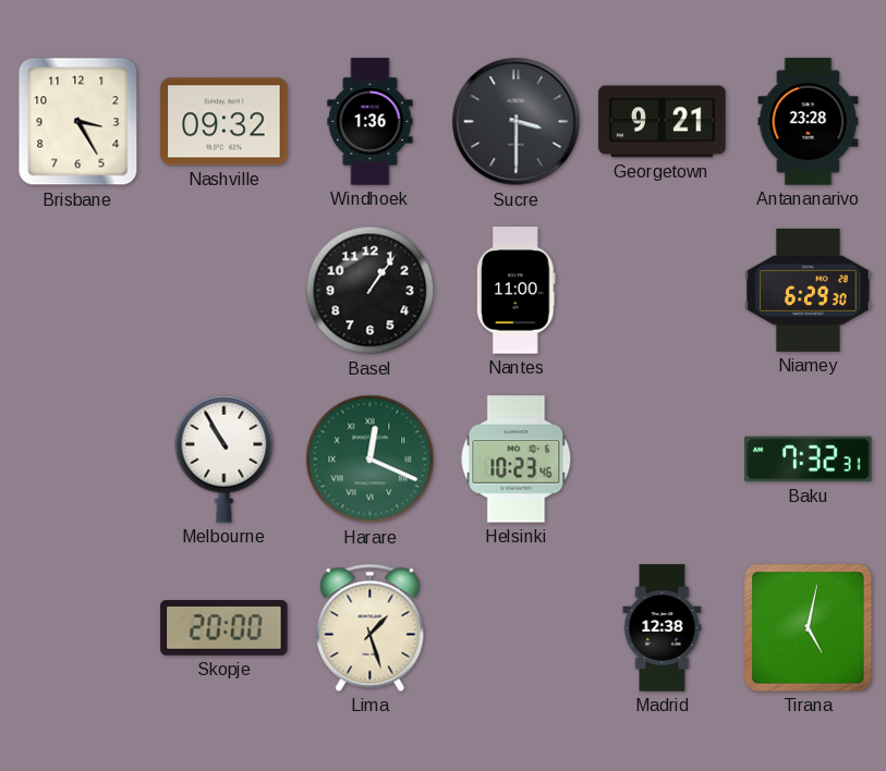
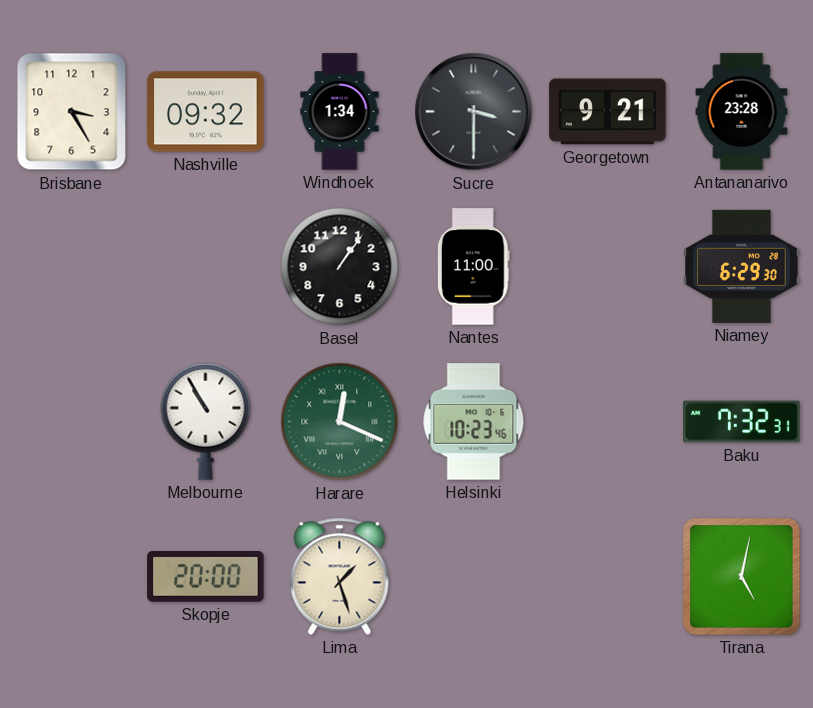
Windhoek: 1:36 -> 1:34 (340, 112)
Madrid: 12:38 -> none (663, 628)
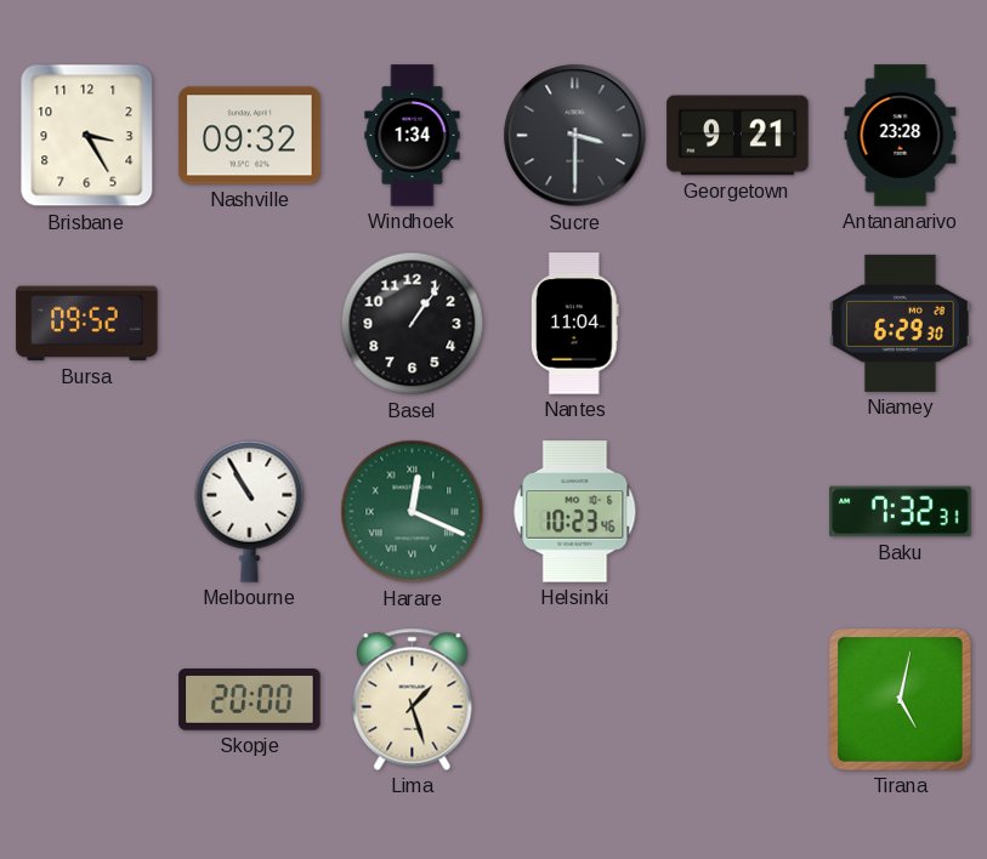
Bursa: none -> 09:52 (87, 324)
Nantes: 11:00 -> 11:04 (575, 324)
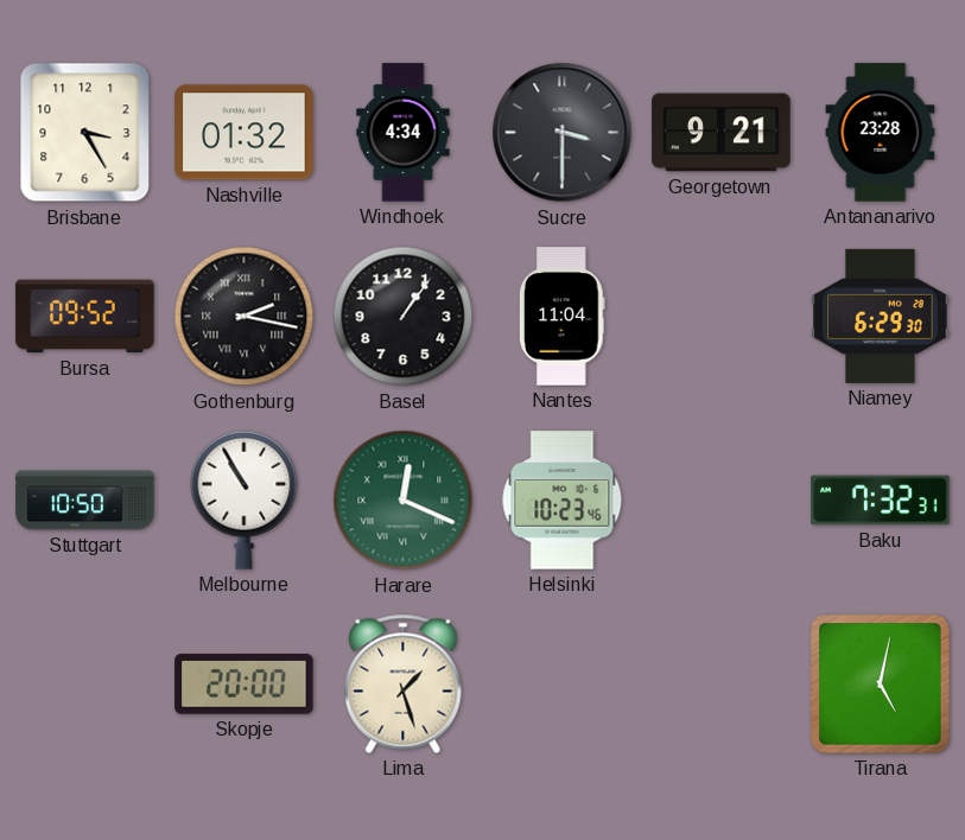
Nashville: 09:32 -> 01:32 (245, 133)
Windhoek: 1:34 -> 4:34 (404, 133)
Gothenburg: none -> 2:17 (245, 317)
Stuttgart: none -> 10:50 (85, 501)
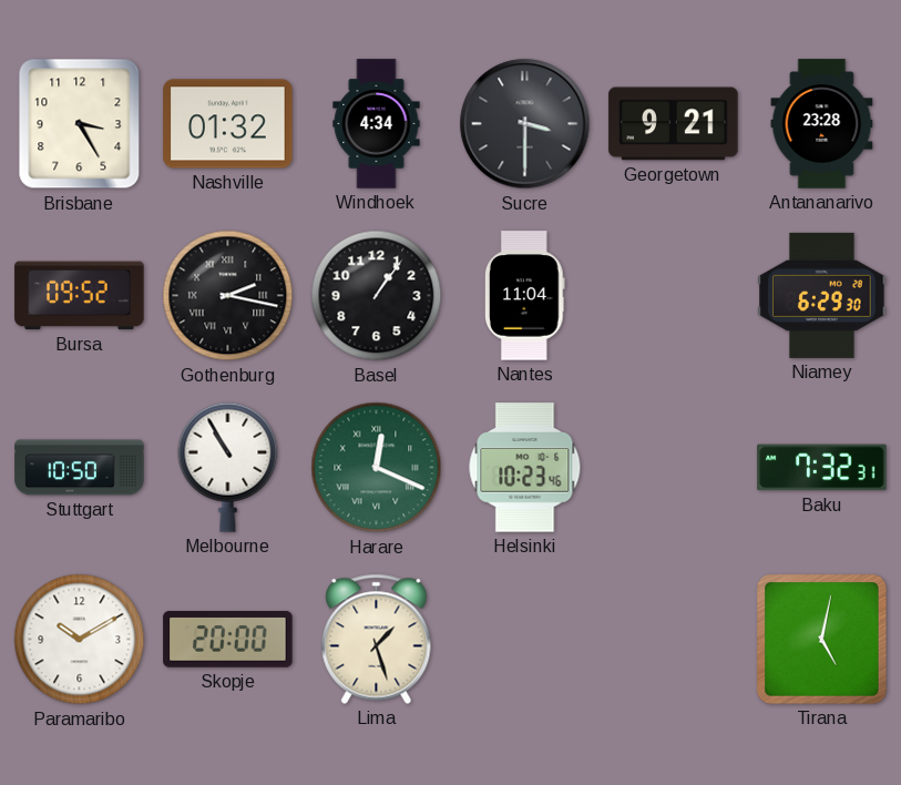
Paramaribo: none -> 10:10 (80, 640)
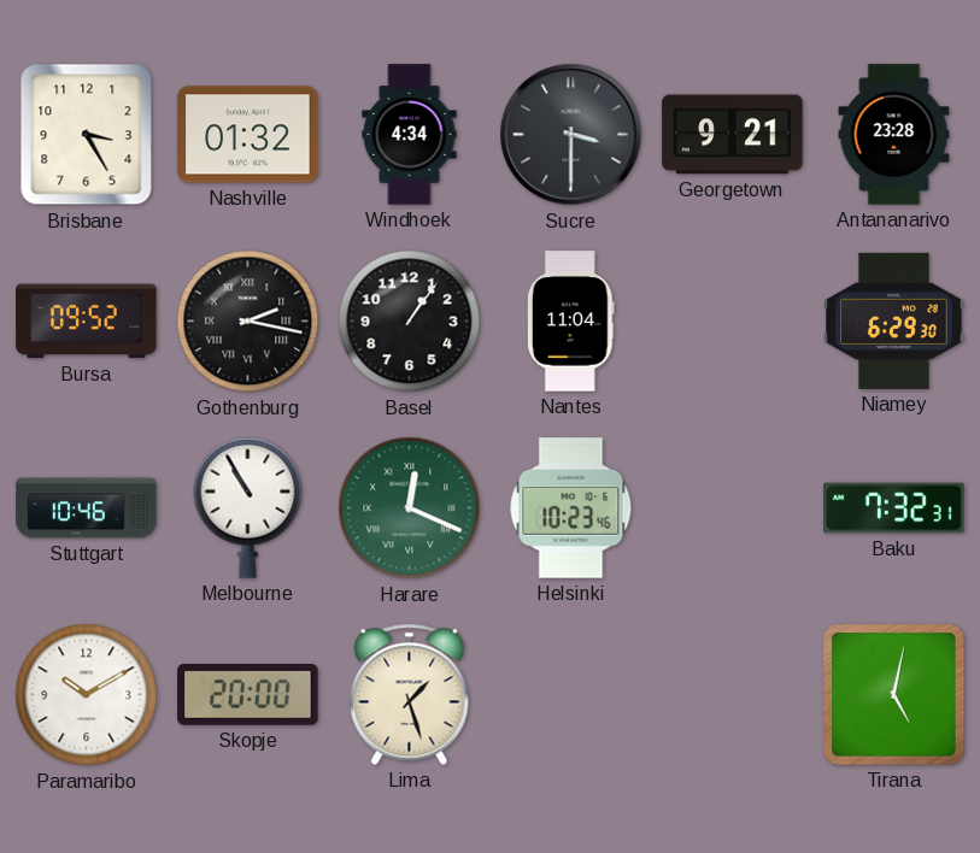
Stuttgart: 10:50 -> 10:46 (87, 508)
